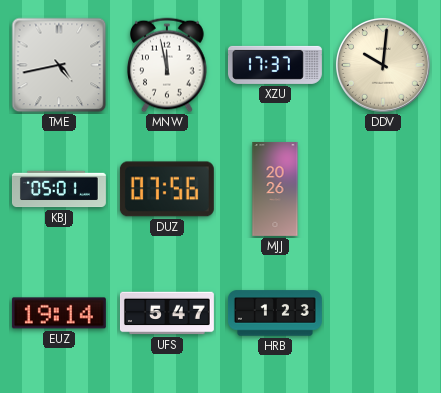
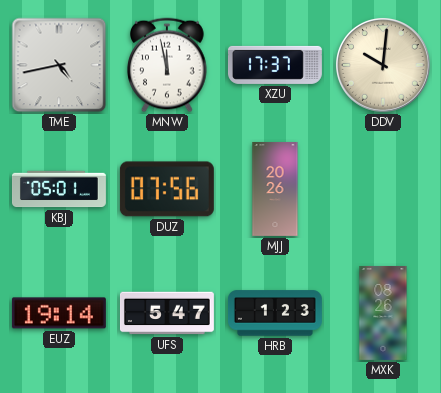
MXK: none -> 08:26 (383, 313)
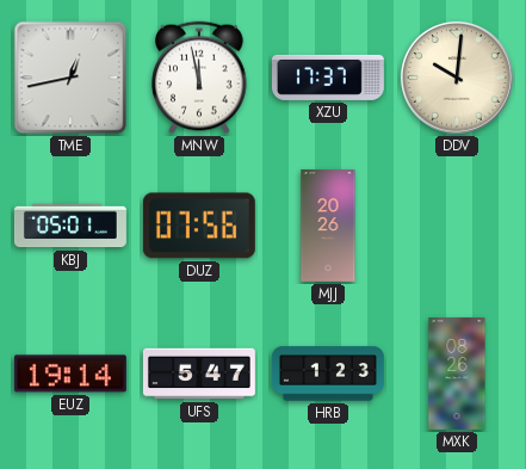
TME: 4:43 -> 12:43 (70, 78)
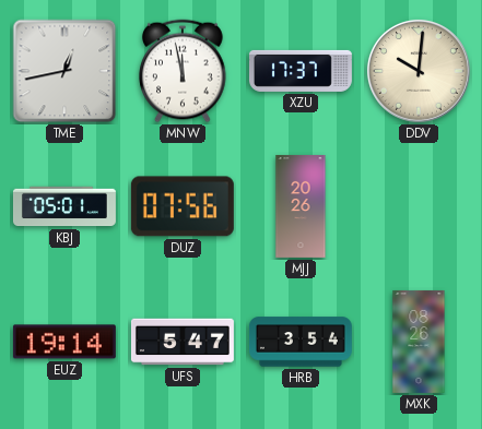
HRB: 1:23 -> 3:54 (301, 342)
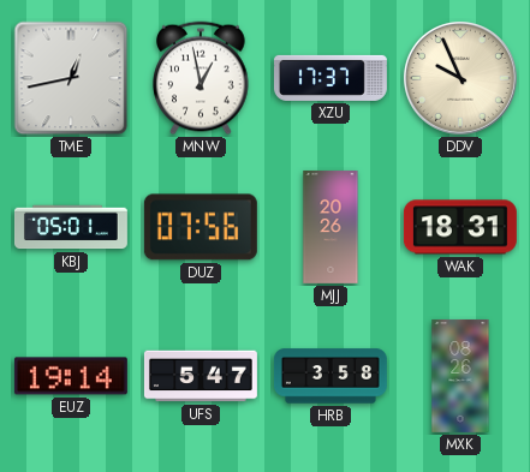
MNW: 11:58 -> 12:58 (201, 78)
DDV: 10:01 -> 9:56 (460, 78)
WAK: none -> 18:31 (460, 227)
HRB: 3:54 -> 3:58 (330, 376)
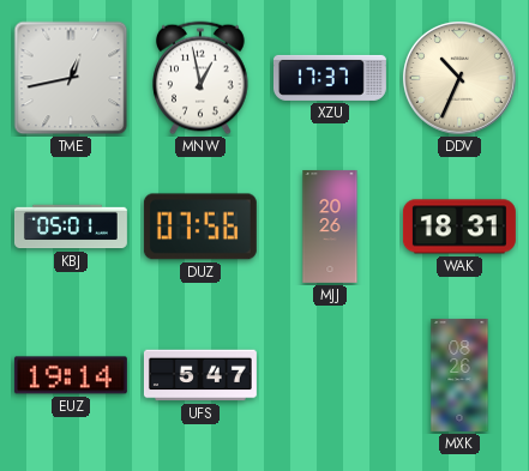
DDV: 9:56 -> 10:34 (459, 78)
HRB: 3:58 -> none (330, 376)
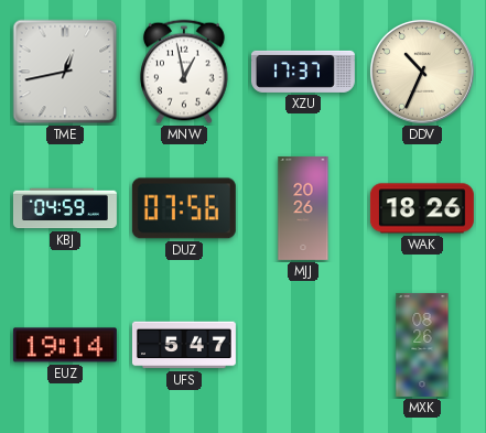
KBJ: 05:01 -> 04:59 (65, 208)
WAK: 18:31 -> 18:26 (422, 208)
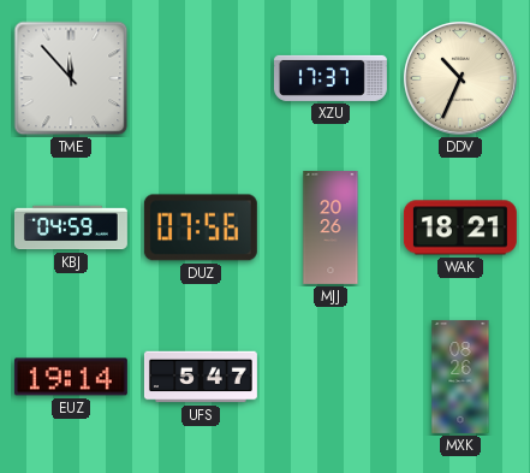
TME: 12:43 -> 11:53 (71, 78)
MNW: 12:58 -> none (184, 72)
WAK: 18:26 -> 18:21 (460, 227)
